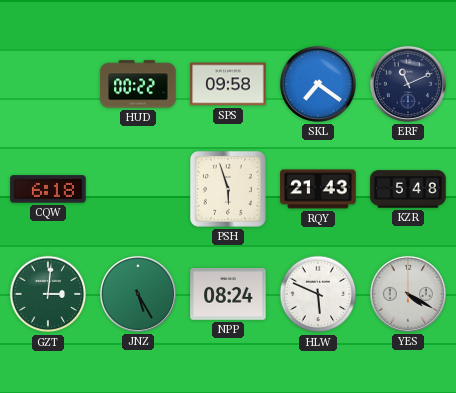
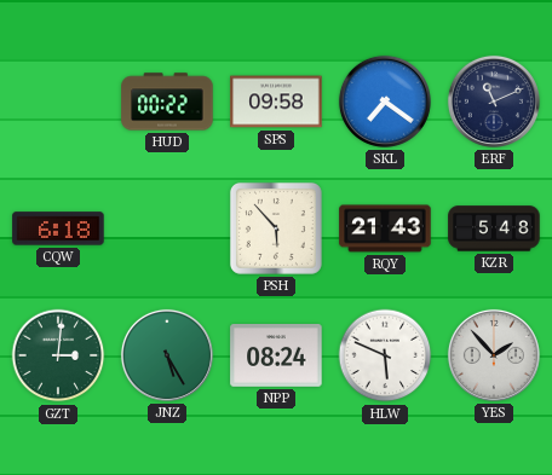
PSH: 5:57 -> 5:53 (276, 228)
YES: 4:20 -> 1:53 (494, 355)
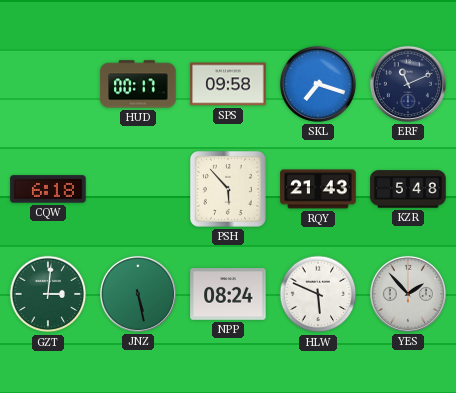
HUD: 00:22 -> 00:17 (138, 84)
SKL: 7:21 -> 7:18 (318, 84)
JNZ: 5:25 -> 5:28 (138, 294)
